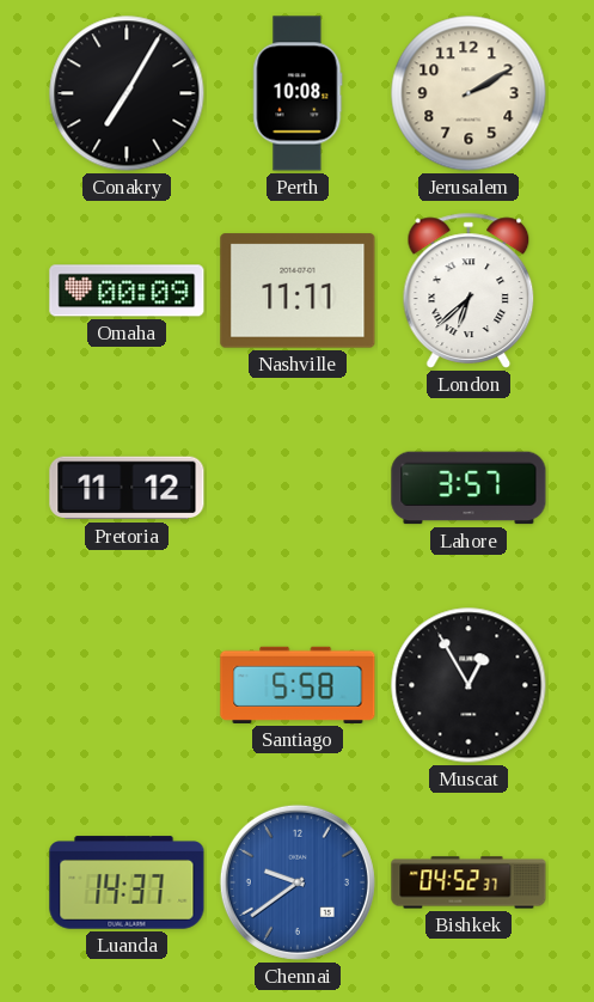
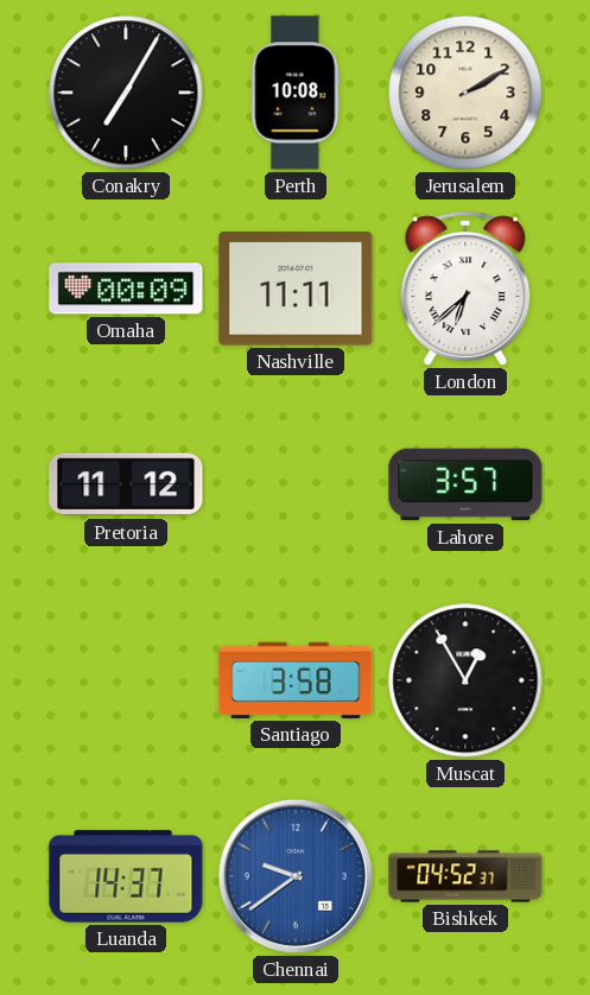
Santiago: 5:58 -> 3:58 (296, 680)
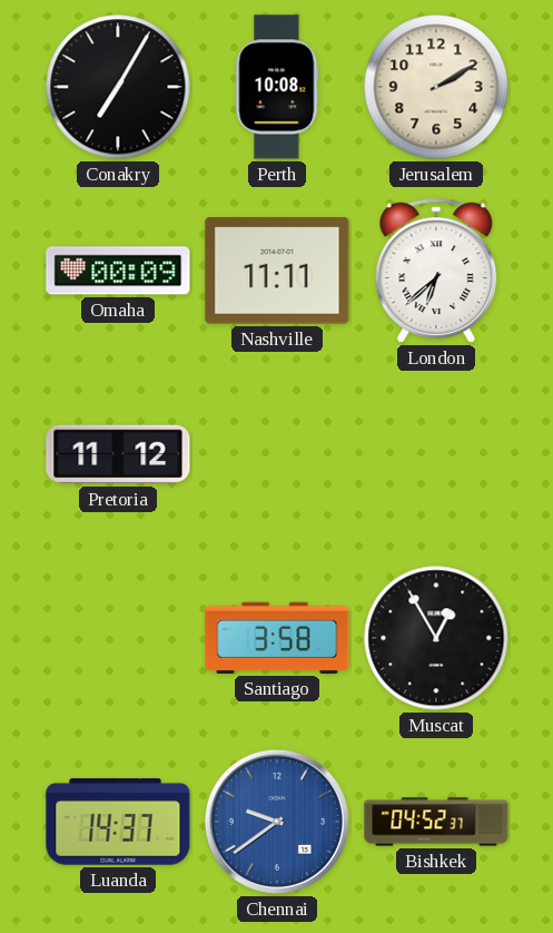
Lahore: 3:57 -> none (465, 484)
